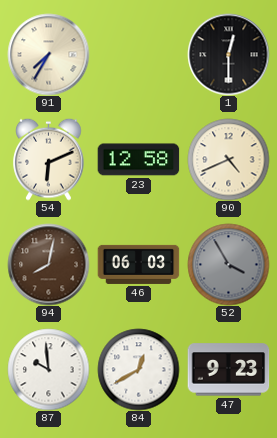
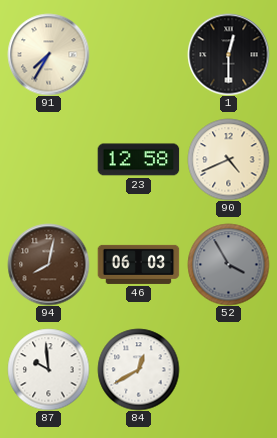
54: 6:11 -> none (49, 159)
47: 9:23 -> none (228, 370)
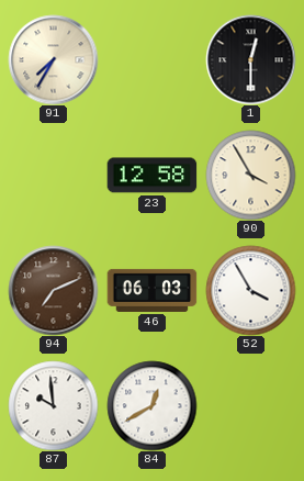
90: 4:41 -> 3:55 (250, 175)
94: 8:02 -> 7:11 (53, 290)
52 dial: grey -> white (250, 290)
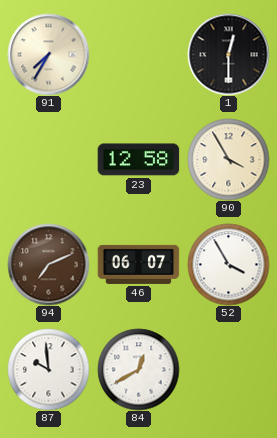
46: 06:03 -> 06:07 (138, 264)
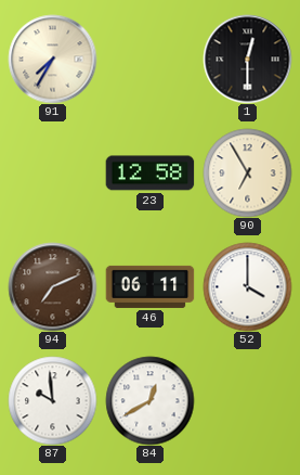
90: 3:55 -> 6:55 (247, 172)
46: 06:07 -> 06:11 (149, 286)
52: 3:55 -> 4:00 (247, 286)
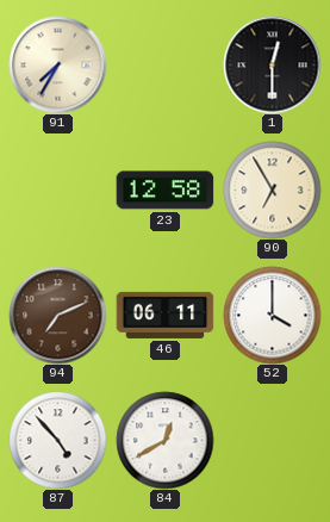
87: 9:59 -> 4:53 (57, 440)
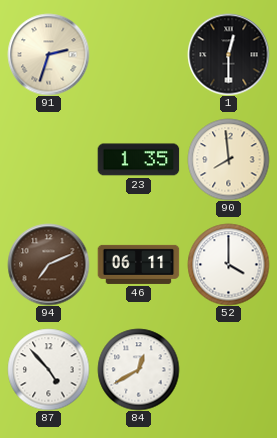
91: 7:35 -> 2:33 (48, 54)
23: 12:58 -> 1:35 (138, 160)
90: 6:55 -> 7:59 (228, 159)
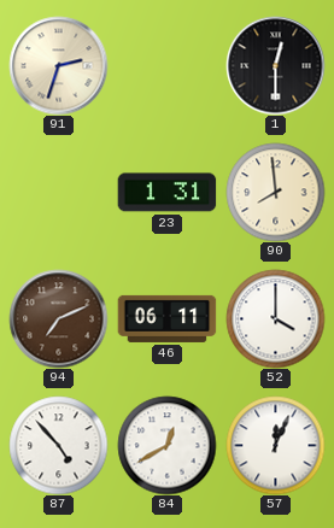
23: 1:35 -> 1:31 (166, 193)
57: none -> 12:04 (275, 445)
